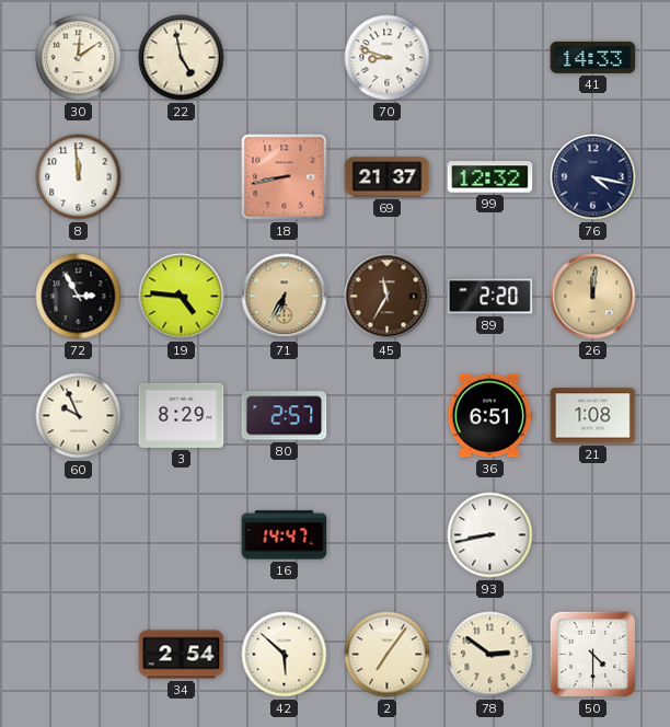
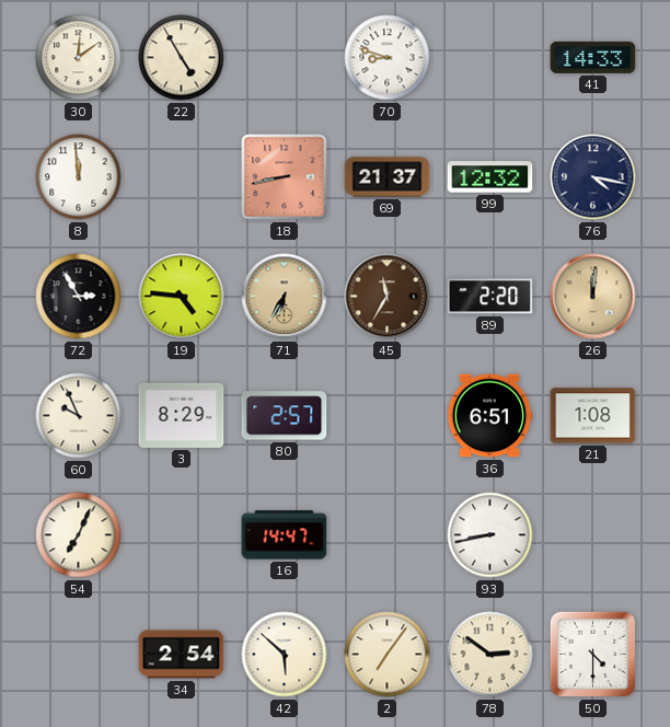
22: 4:58 -> 4:55 (182, 58)
54: none -> 7:04 (79, 535)
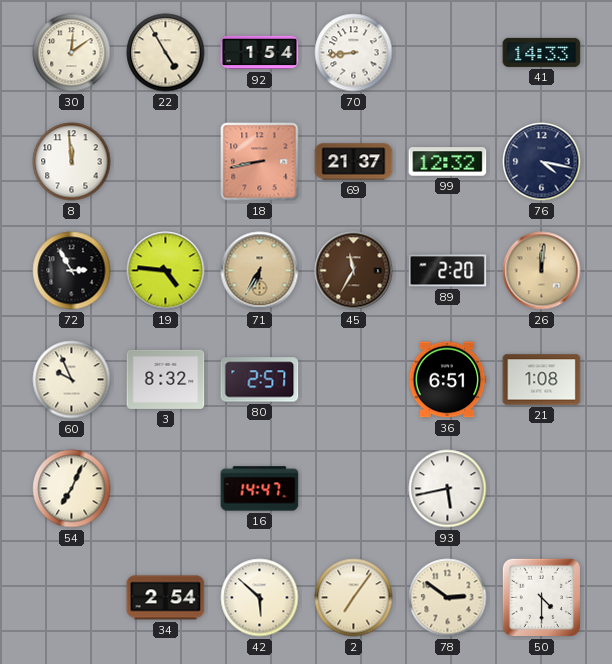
92: none -> 1:54 (260, 53)
70: 8:48 -> 8:44 (354, 53)
3: 8:29 -> 8:32 (166, 379)
93: 8:43 -> 5:43 (448, 489)
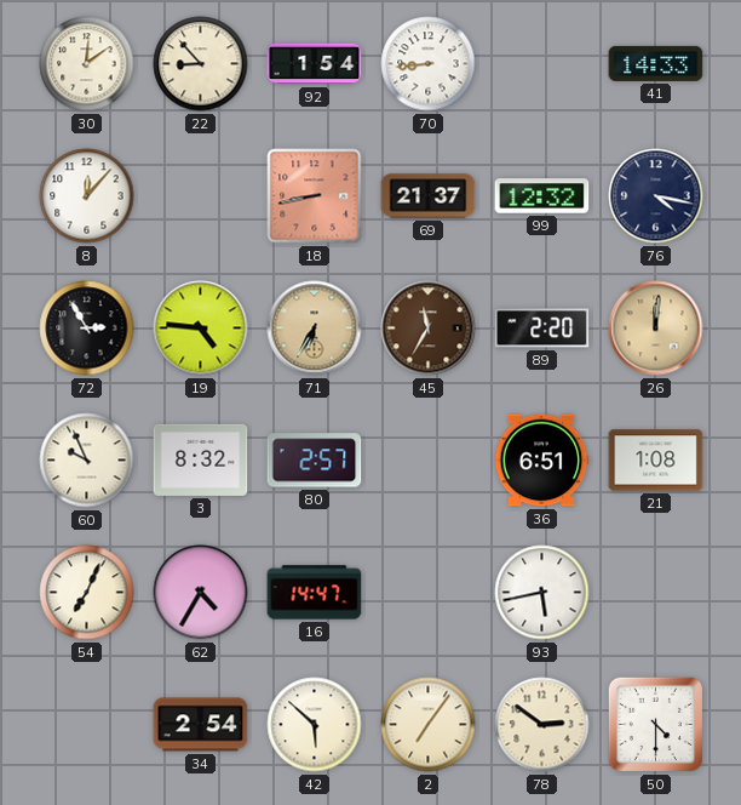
22: 4:55 -> 8:53 (201, 64)
8: 11:59 -> 12:07 (87, 196)
62: none -> 4:35 (201, 593)
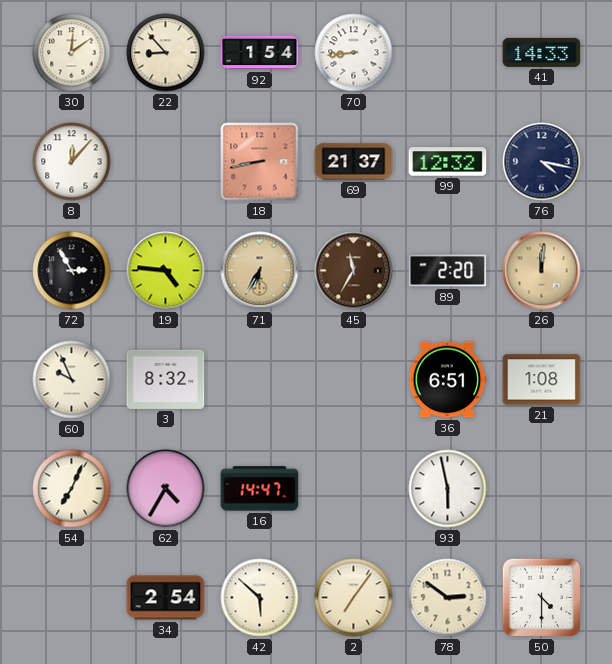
80: 2:57 -> none (315, 461)
93: 5:43 -> 5:58 (448, 489)
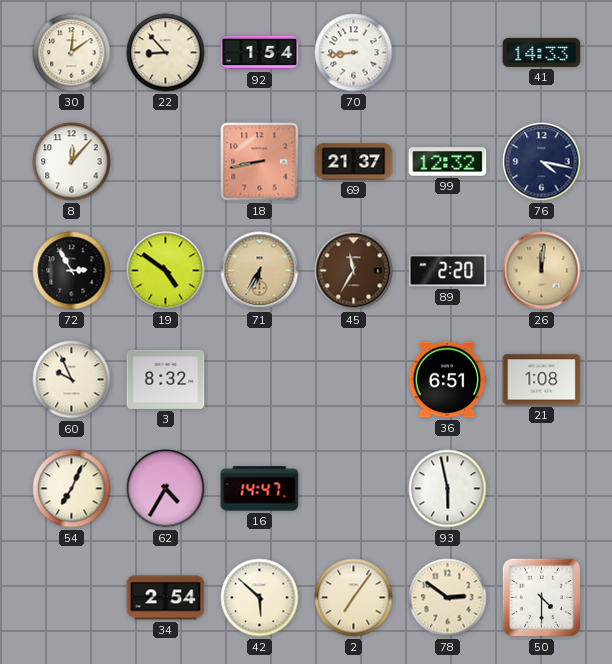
19: 4:46 -> 4:51 (166, 271)
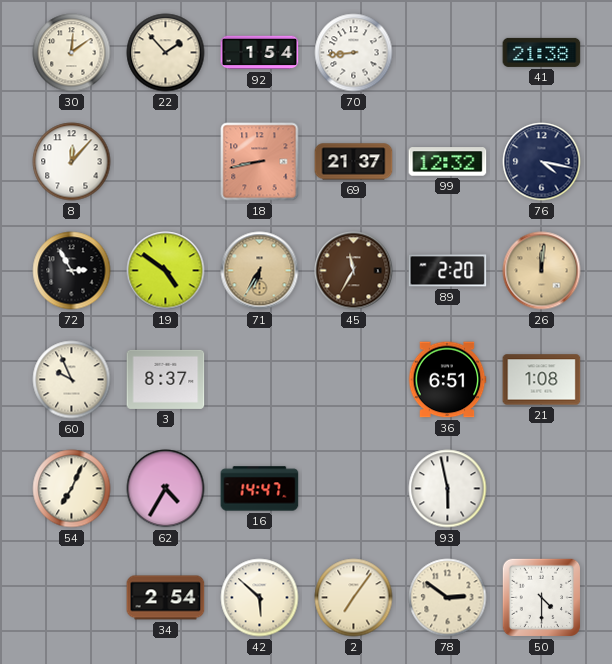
22: 8:53 -> 1:53 (166, 53)
41: 14:33 -> 21:38 (542, 52)
3: 8:32 -> 8:37 (166, 379)
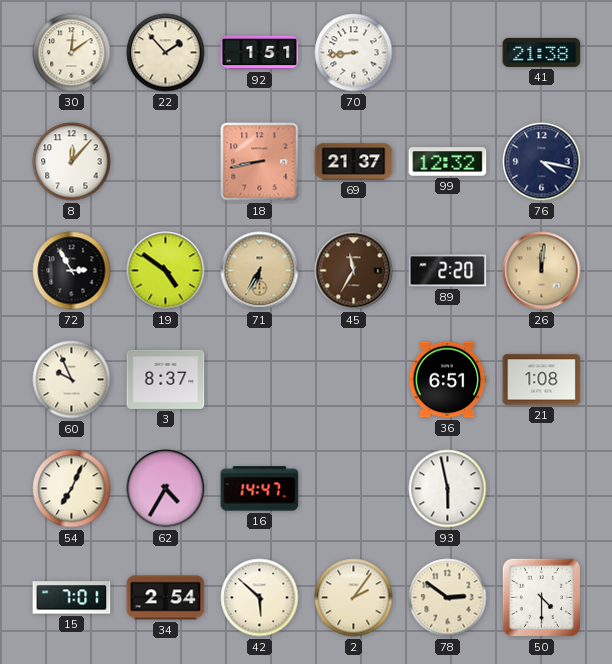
92: 1:54 -> 1:51 (260, 53)
15: none -> 7:01 (72, 598)
2: 7:06 -> 2:06 (354, 598)
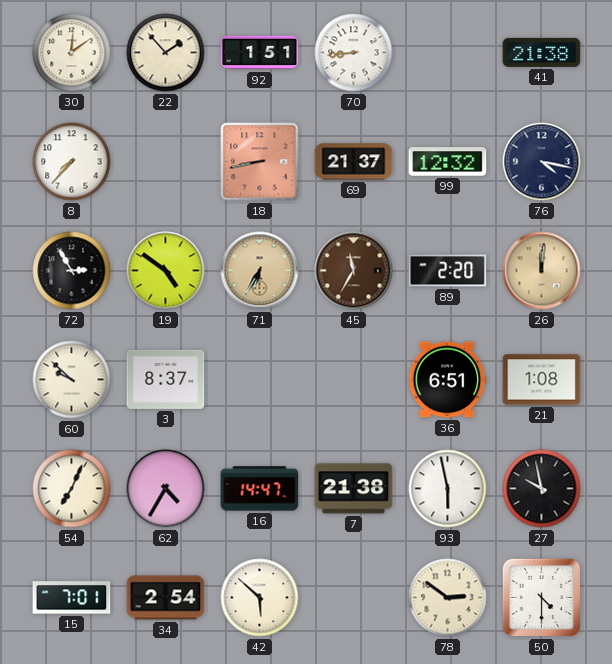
8: 12:07 -> 7:37 (72, 162)
60: 9:56 -> 9:52 (72, 380)
7: none -> 21:38 (354, 489)
27: none -> 9:58 (542, 489)
2: 2:06 -> none (354, 598)
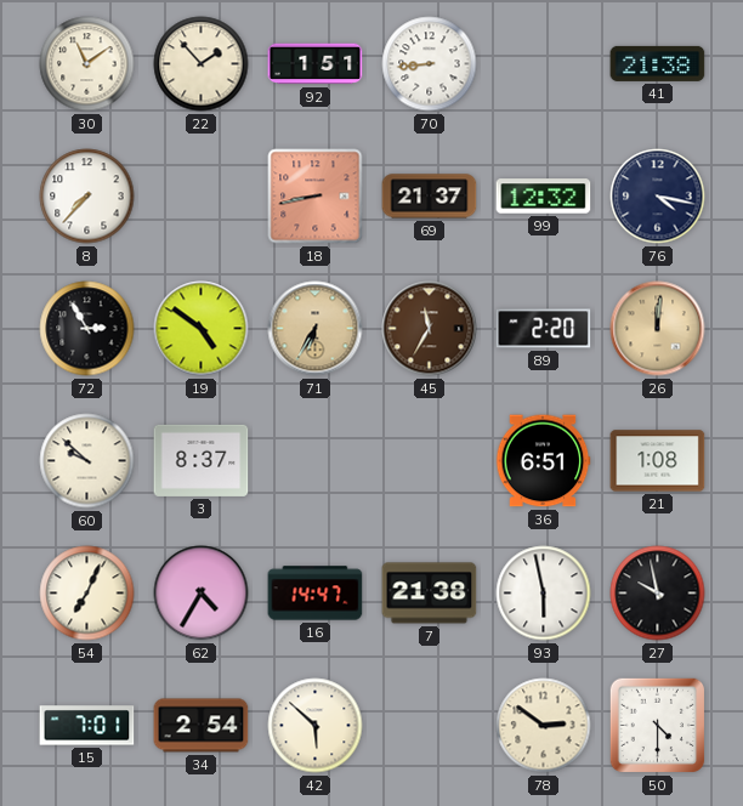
30: 12:09 -> 11:09 (87, 64)
